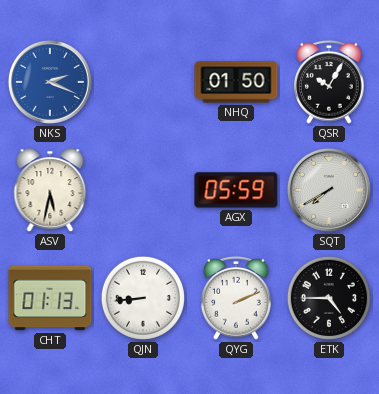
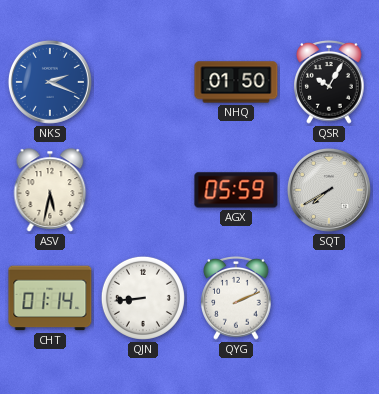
CHT: 01:13 -> 01:14 (50, 298)
ETK: 4:45 -> none (329, 298)
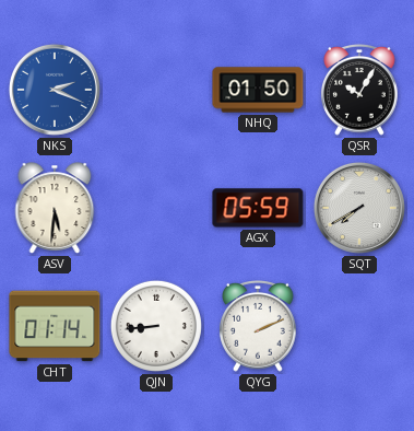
ASV: 5:32 -> 5:31 (55, 208)
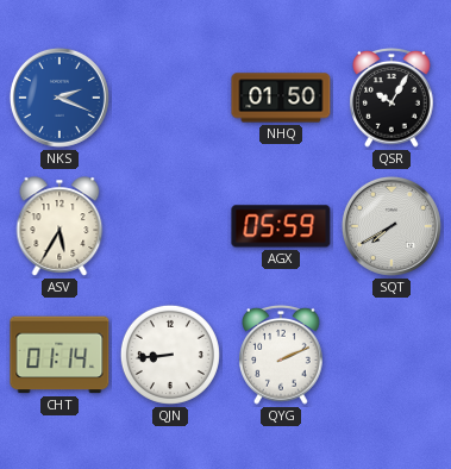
ASV: 5:31 -> 5:35 (59, 226)
